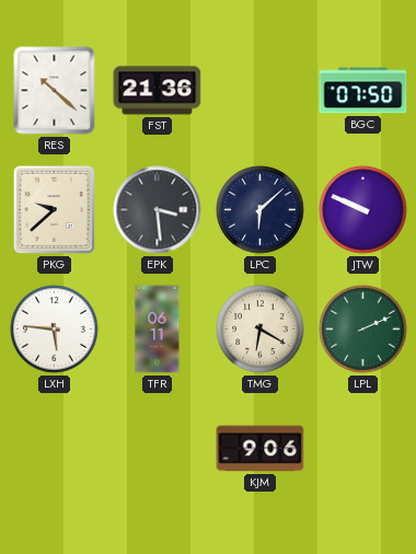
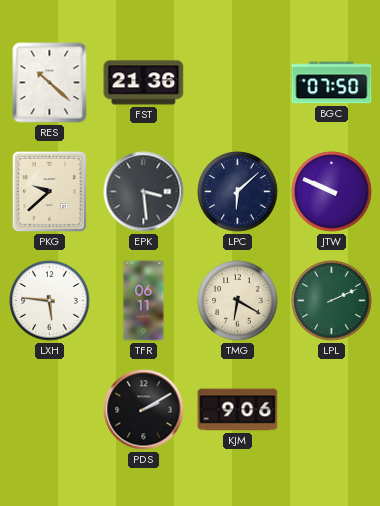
PDS: none -> 2:10 (144, 410)
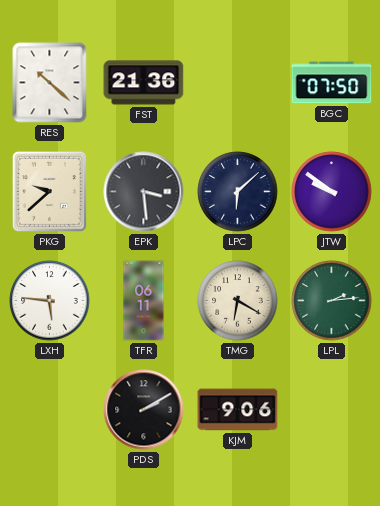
JTW: 9:49 -> 9:51 (332, 192)
LPL: 2:11 -> 2:14 (332, 301)
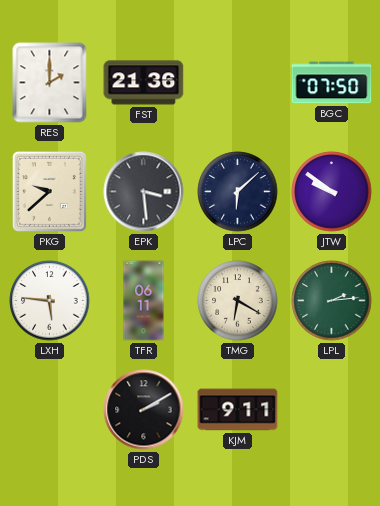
RES: 10:22 -> 2:00 (50, 83)
KJM: 9:06 -> 9:11 (238, 410)
